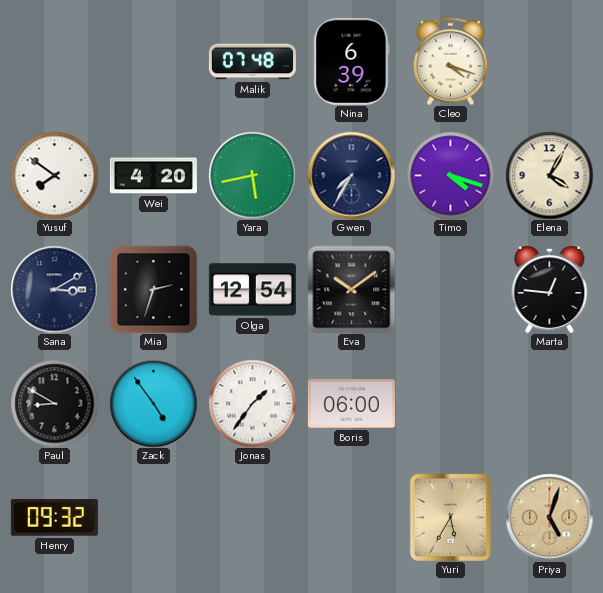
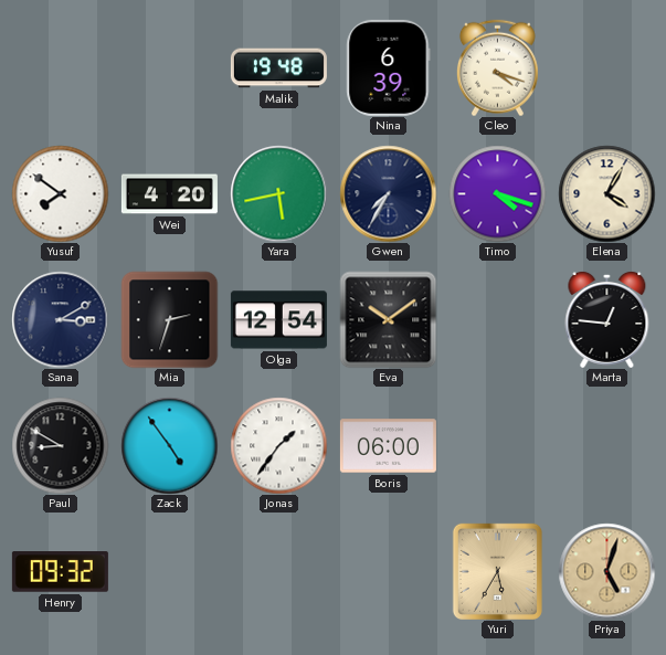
Malik: 07:48 -> 19:48 (278, 68)
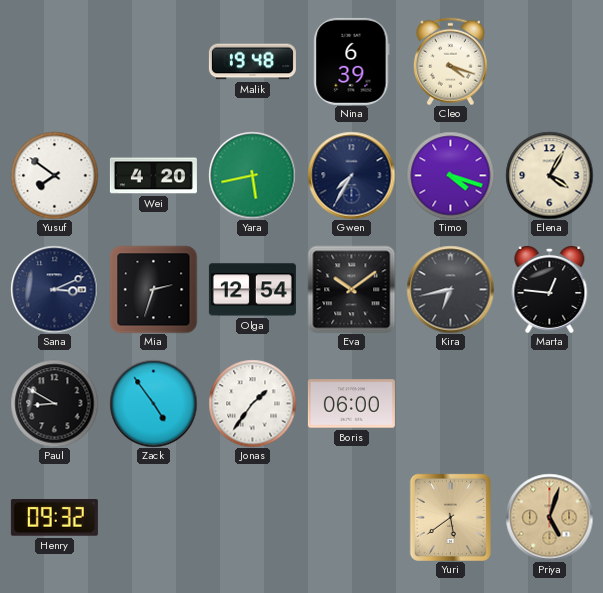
Sana: 3:10 -> 3:11 (54, 289)
Kira: none -> 6:43 (450, 289)
Yuri: 5:35 -> 5:39 (450, 517)
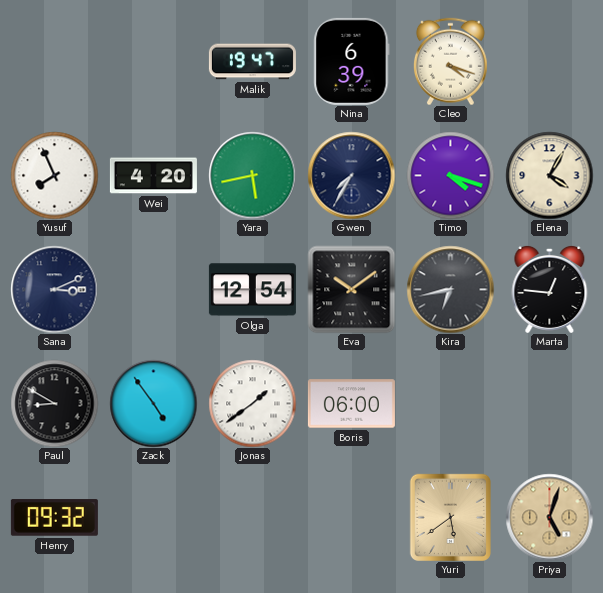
Malik: 19:48 -> 19:47 (252, 62)
Yusuf: 7:51 -> 7:56 (54, 175)
Mia: 2:33 -> none (153, 289)
Jonas: 1:36 -> 1:39 (252, 403)
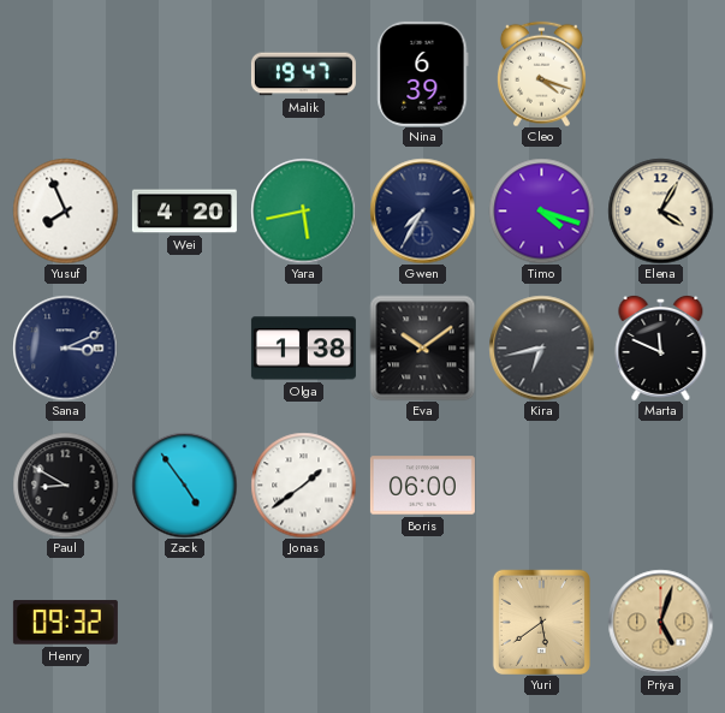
Olga: 12:54 -> 1:38 (303, 349)
Marta: 12:46 -> 11:49 (661, 347)
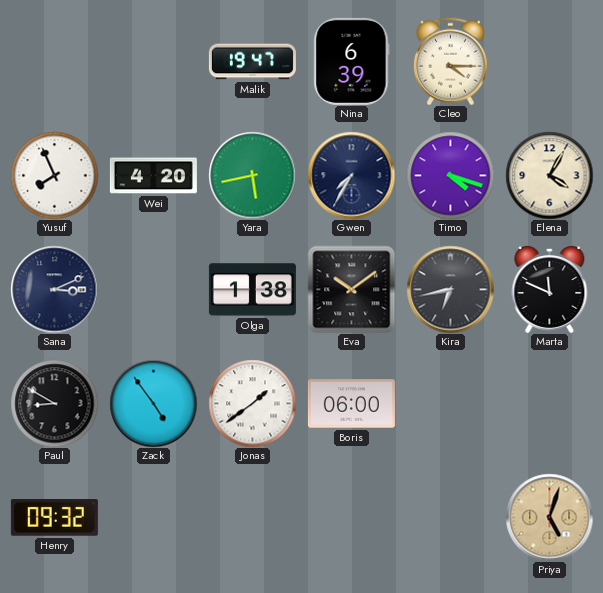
Cleo: 4:18 -> 4:15 (450, 61)
Yuri: 5:39 -> none (541, 622)
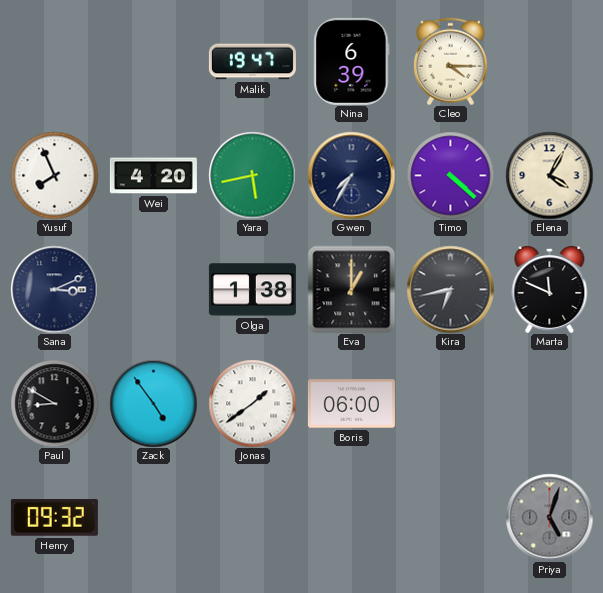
Timo: 4:18 -> 4:22 (450, 175)
Eva: 10:09 -> 1:00 (351, 289)
Priya dial: champagne -> grey (549, 517)
